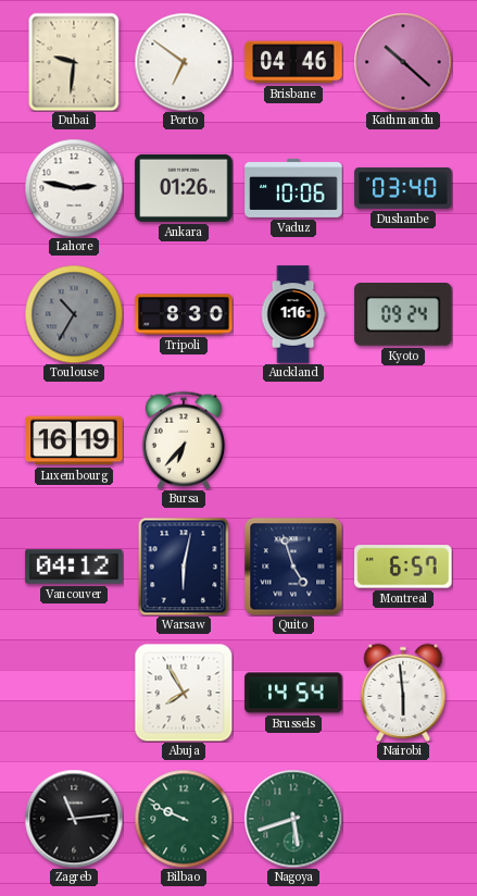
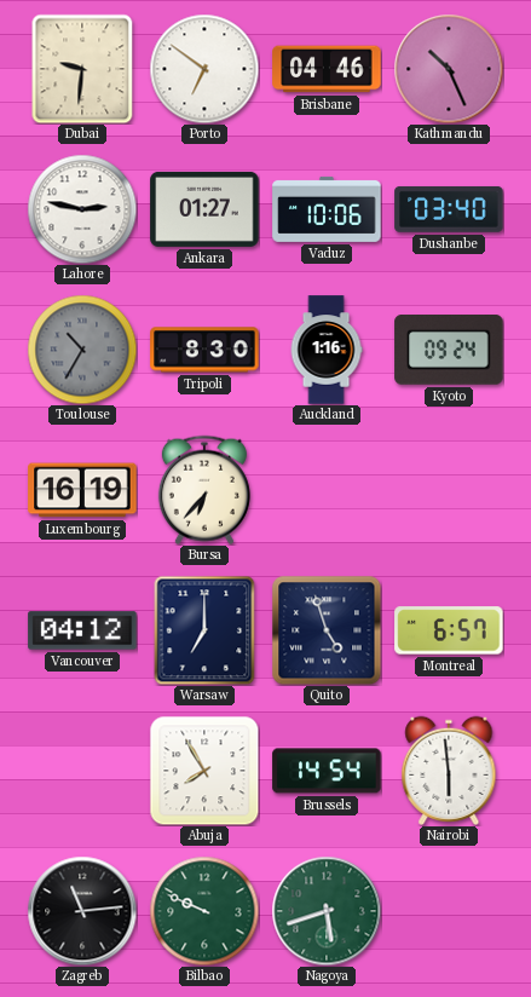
Kathmandu: 10:22 -> 10:26 (449, 69)
Ankara: 01:26 -> 01:27 (204, 209)
Warsaw: 6:02 -> 7:00 (204, 630)
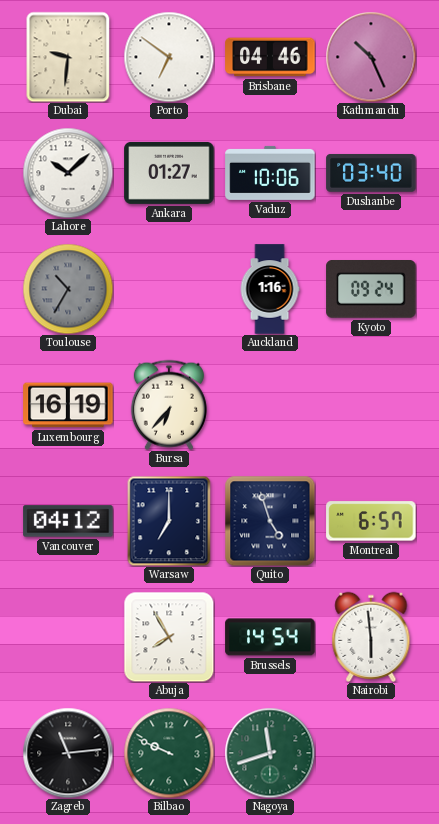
Lahore: 2:47 -> 10:08 (68, 173)
Tripoli: 8:30 -> none (204, 350)
Nagoya: 5:42 -> 11:42 (270, 753)
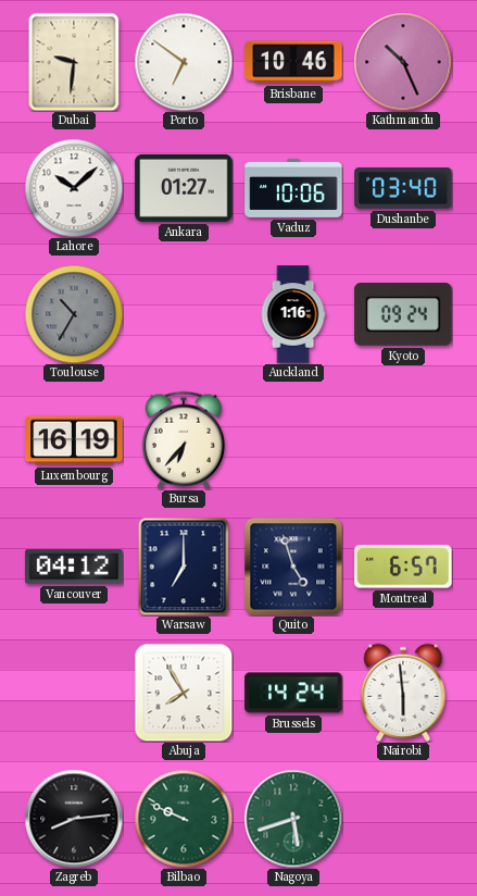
Brisbane: 04:46 -> 10:46 (293, 62)
Brussels: 14:54 -> 14:24 (293, 693)
Zagreb: 11:14 -> 8:14 (74, 819)
Nagoya: 11:42 -> 5:42 (293, 819)
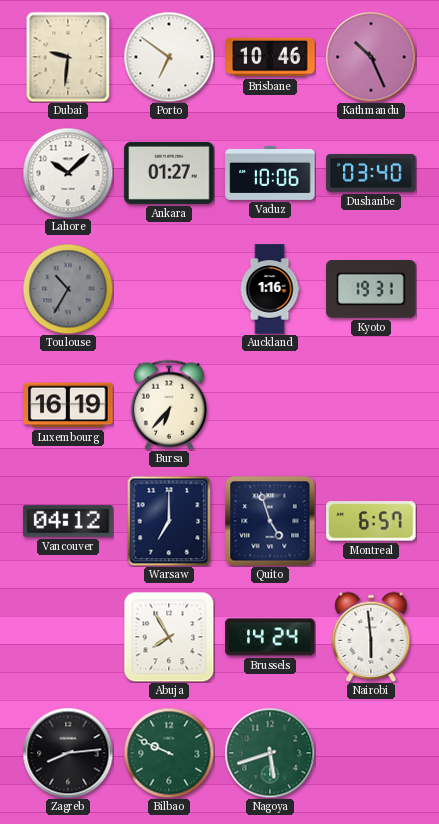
Kyoto: 09:24 -> 19:31 (371, 290)
